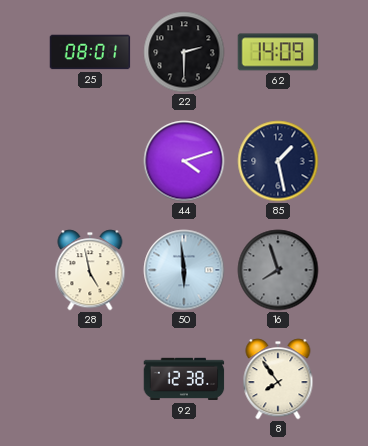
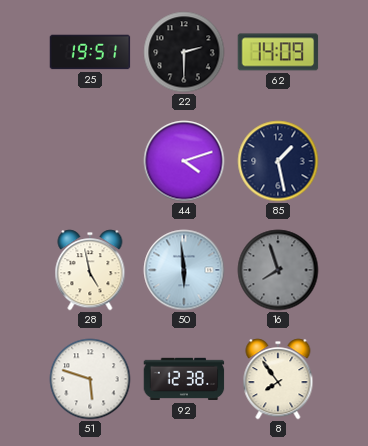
25: 08:01 -> 19:51 (90, 52)
51: none -> 5:48 (90, 379)
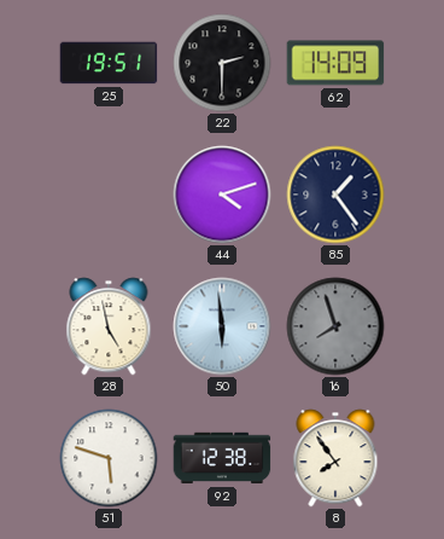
85: 1:28 -> 1:24 (335, 195)
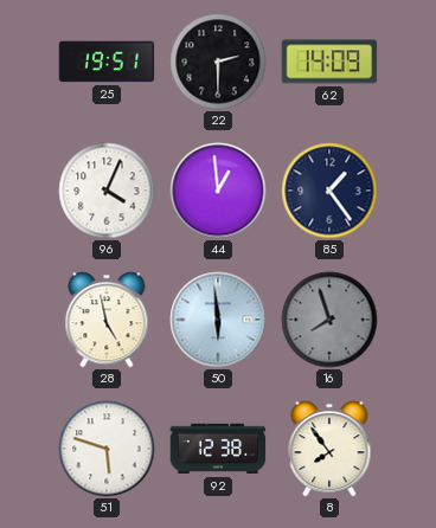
96: none -> 4:04 (107, 191)
44: 4:12 -> 12:59 (218, 191)
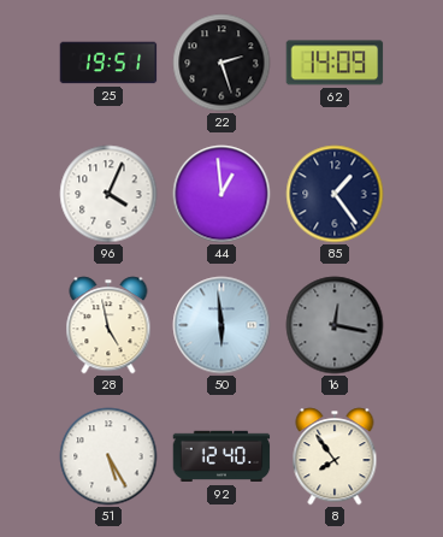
22: 2:30 -> 2:27 (221, 63)
16: 7:57 -> 12:17 (335, 325)
51: 5:48 -> 5:25 (108, 456)
92: 12:38 -> 12:40 (221, 456)
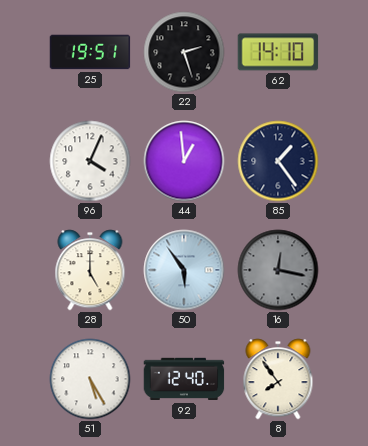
62: 14:09 -> 14:10 (278, 52)
28: 4:58 -> 5:00 (90, 270)
50: 5:59 -> 5:54 (184, 270)
